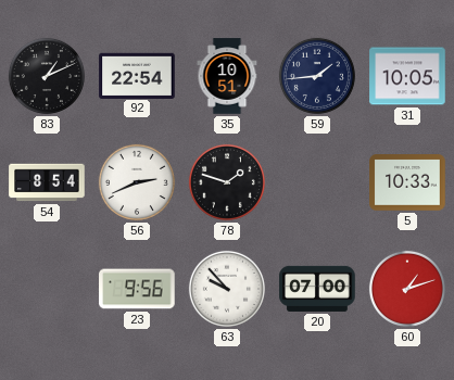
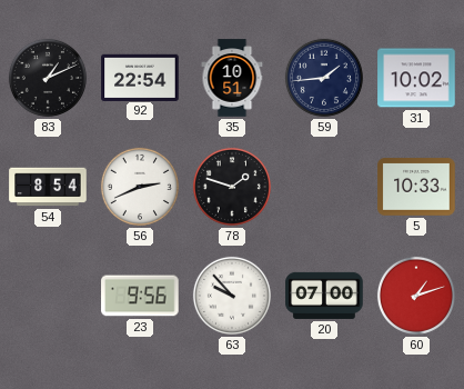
31: 10:05 -> 10:02 (416, 78)
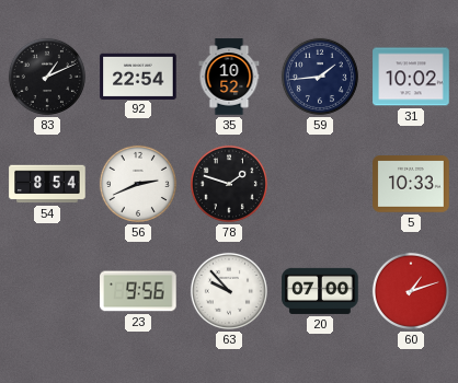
35: 10:51 -> 10:52 (229, 77)
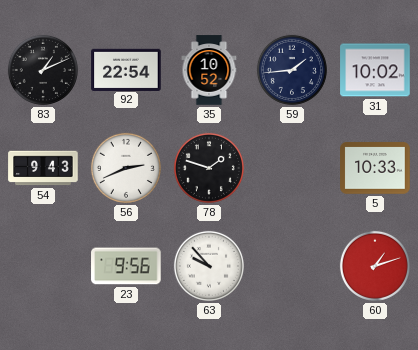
54: 8:54 -> 9:43 (43, 168)
20: 07:00 -> none (320, 291)
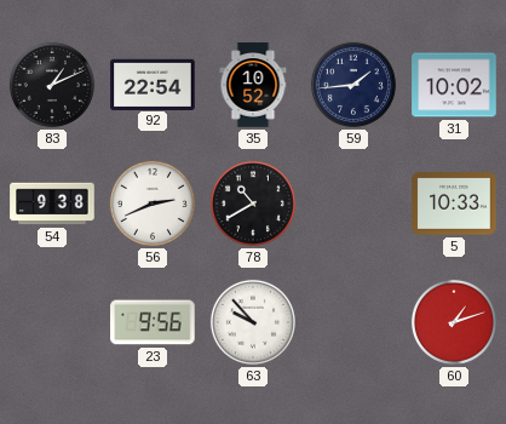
54: 9:43 -> 9:38 (52, 204)
78: 1:48 -> 10:40 (253, 204)
